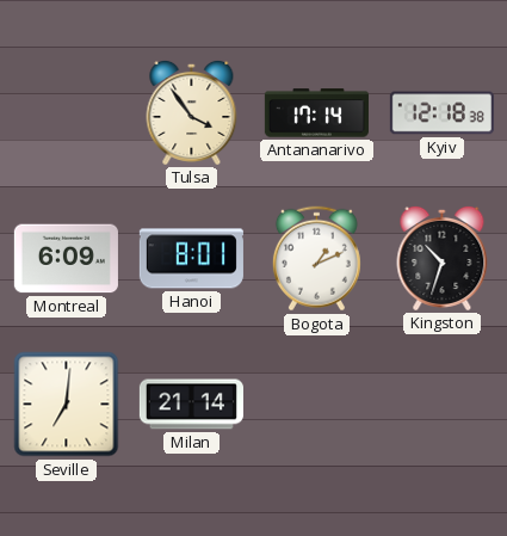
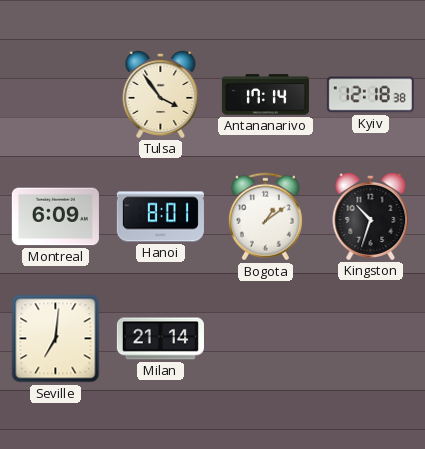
Bogota: 1:11 -> 1:09 (265, 217)
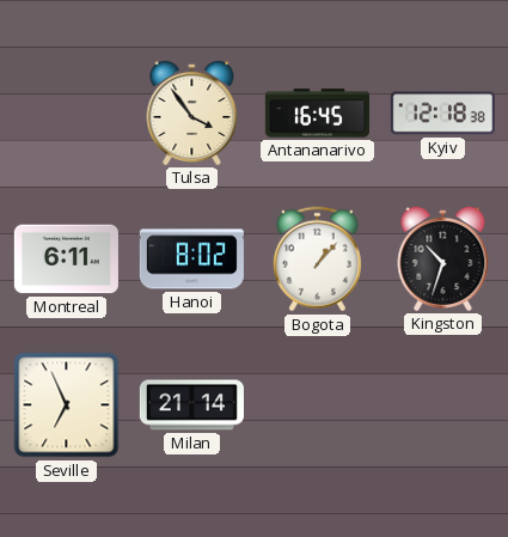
Antananarivo: 17:14 -> 16:45 (317, 114)
Montreal: 6:09 -> 6:11 (66, 260)
Hanoi: 8:01 -> 8:02 (191, 260)
Bogota: 1:09 -> 1:07 (317, 260)
Seville: 7:01 -> 6:56 (67, 405)
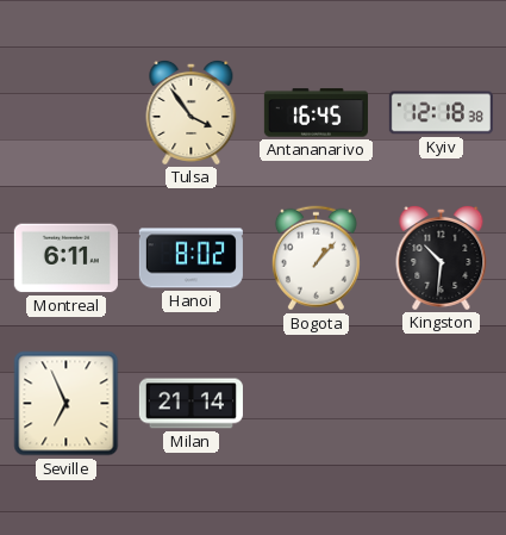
Kingston: 10:33 -> 10:31 (442, 257)
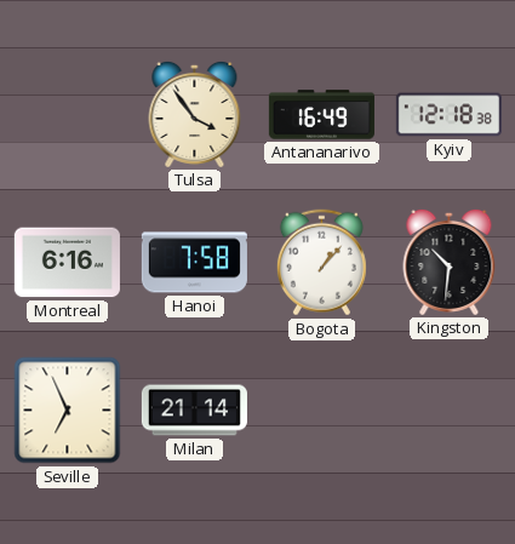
Antananarivo: 16:45 -> 16:49 (321, 115)
Montreal: 6:11 -> 6:16 (67, 263)
Hanoi: 8:02 -> 7:58 (194, 263)
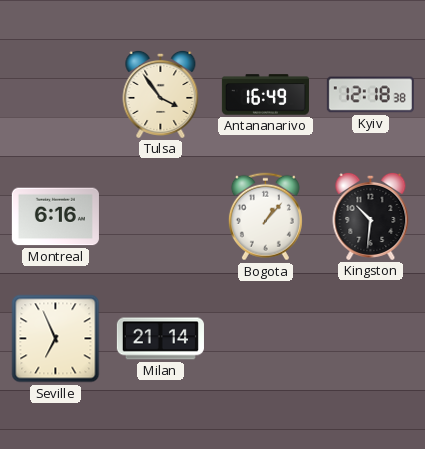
Hanoi: 7:58 -> none (194, 263)
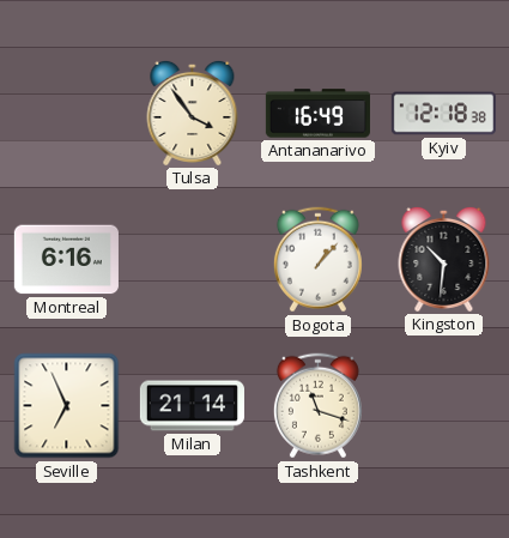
Tashkent: none -> 11:18 (317, 406)
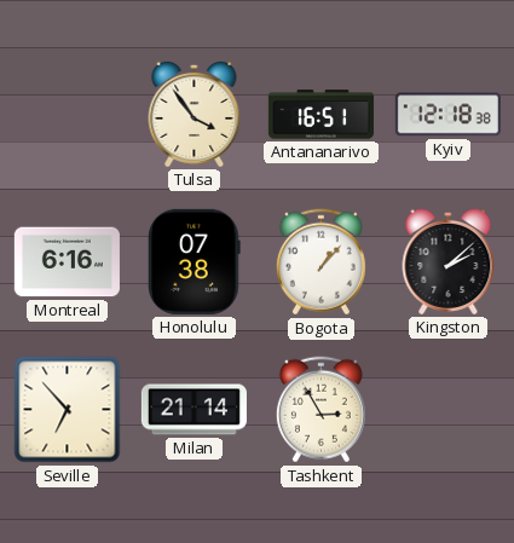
Antananarivo: 16:49 -> 16:51 (320, 115)
Honolulu: none -> 07:38 (195, 261)
Kingston: 10:31 -> 2:08 (449, 261)
Seville: 6:56 -> 6:53 (68, 410)
Tashkent: 11:18 -> 2:55 (320, 410)
